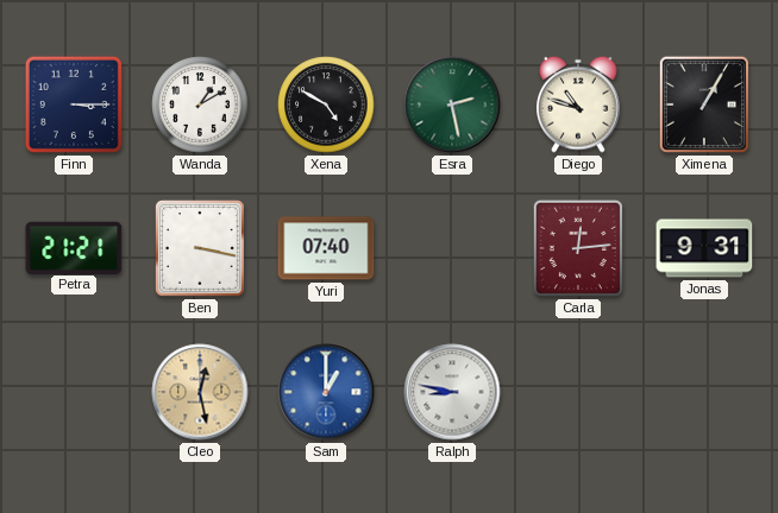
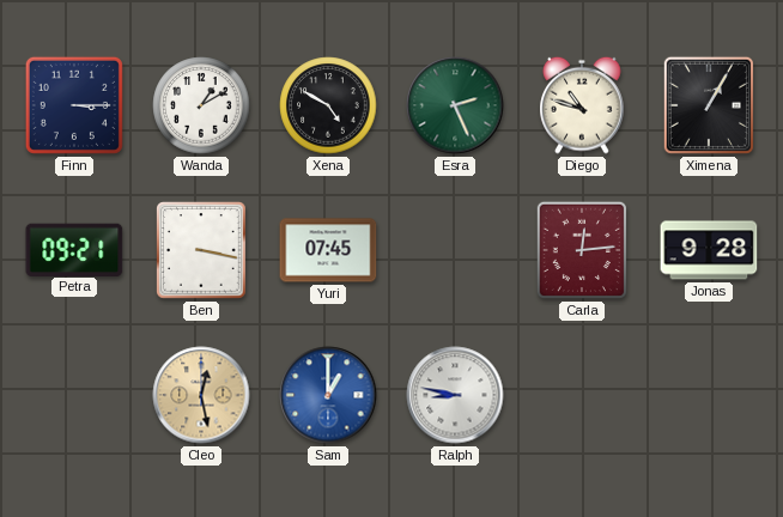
Esra: 2:28 -> 2:26 (455, 105)
Petra: 21:21 -> 09:21 (74, 249)
Yuri: 07:40 -> 07:45 (328, 250)
Jonas: 9:31 -> 9:28 (709, 250)
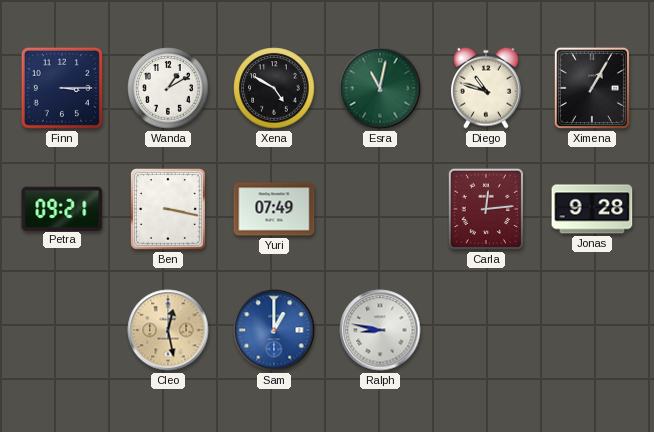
Esra: 2:26 -> 11:02 (380, 88)
Yuri: 07:45 -> 07:49 (274, 209)
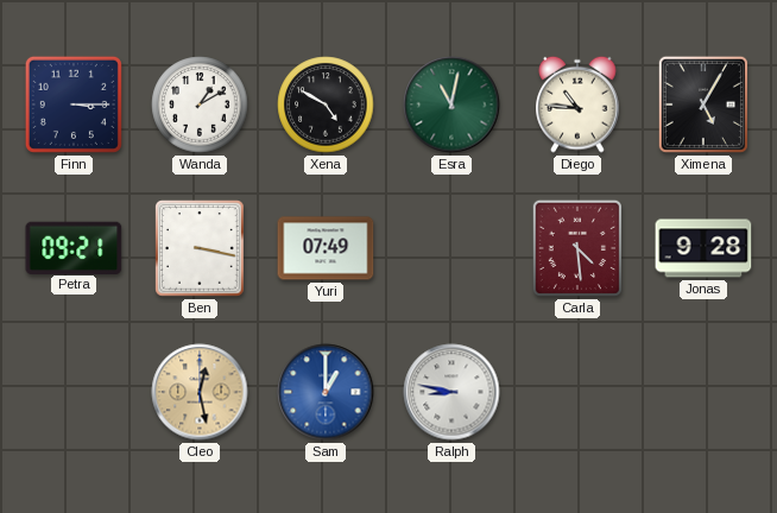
Diego: 10:48 -> 10:46 (577, 104)
Ximena: 1:05 -> 5:05 (703, 104)
Carla: 12:14 -> 4:29 (577, 248)
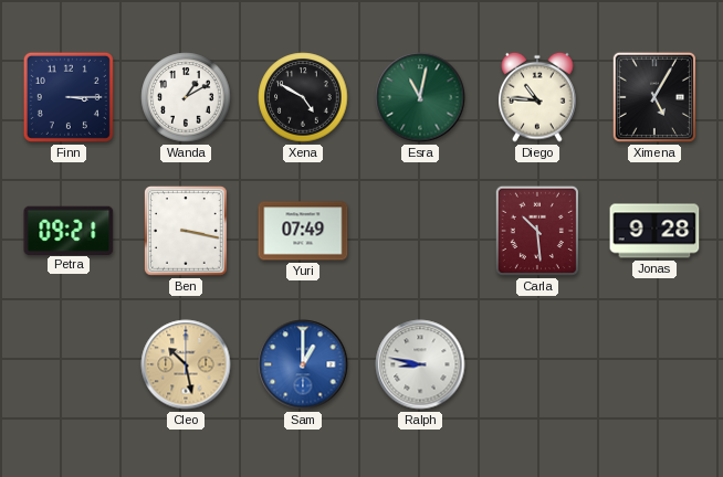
Carla: 4:29 -> 10:29 (537, 231)
Cleo: 12:28 -> 10:28 (186, 364)
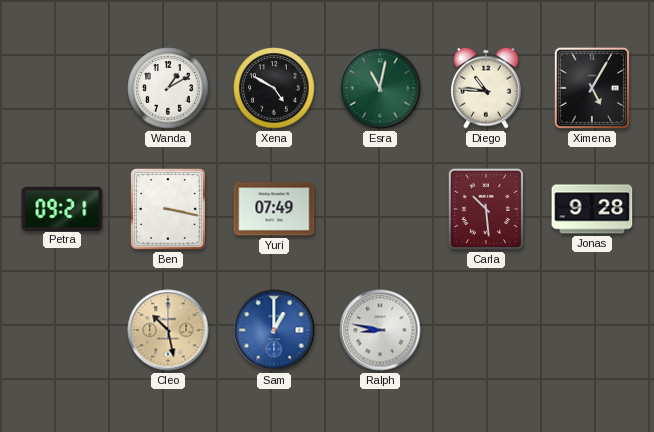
Finn: 3:15 -> none (69, 97)
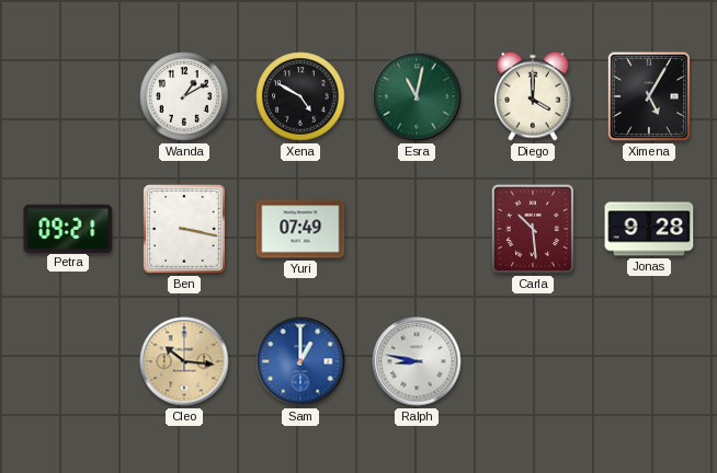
Diego: 10:46 -> 4:00 (533, 96)
Cleo: 10:28 -> 10:16 (184, 361)
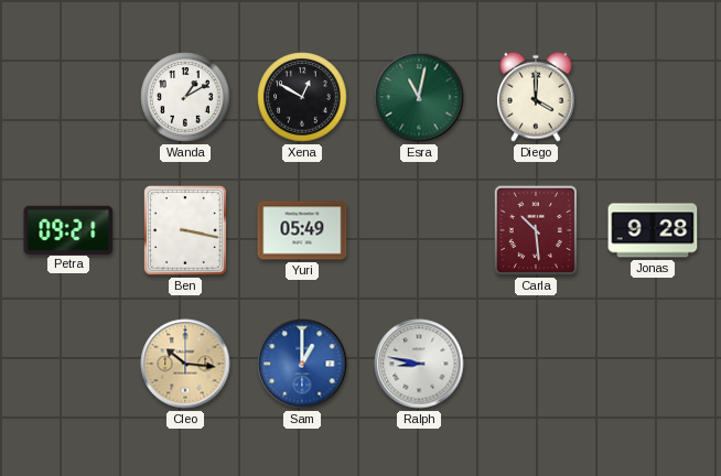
Xena: 4:50 -> 12:50 (302, 97)
Ximena: 5:05 -> none (649, 96)
Yuri: 07:49 -> 05:49 (302, 230)
